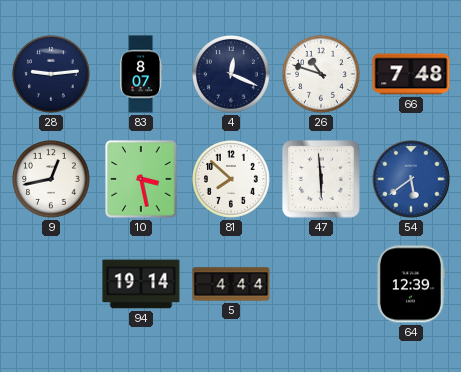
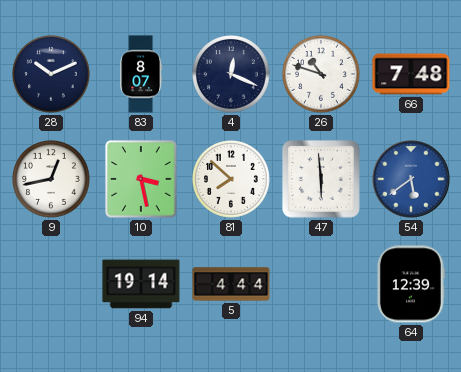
28: 9:14 -> 10:11 (52, 75)
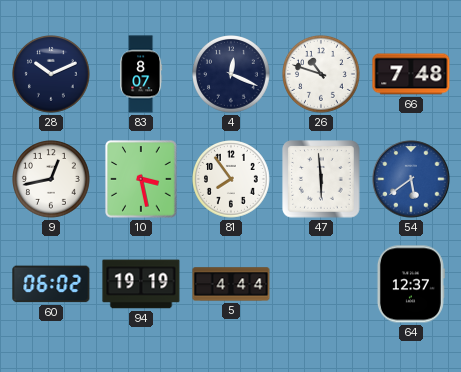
81: 7:52 -> 7:54 (232, 180)
60: none -> 06:02 (51, 284)
94: 19:14 -> 19:19 (141, 284)
64: 12:39 -> 12:37 (410, 284)
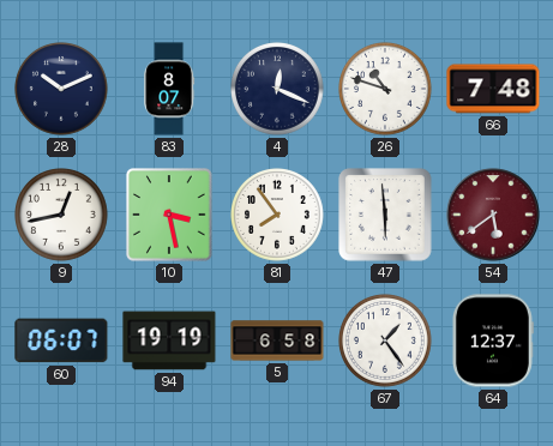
54 dial: blue -> burgundy (493, 215)
60: 06:02 -> 06:07 (61, 340)
5: 4:44 -> 6:58 (277, 340)
67: none -> 1:24 (386, 342)
